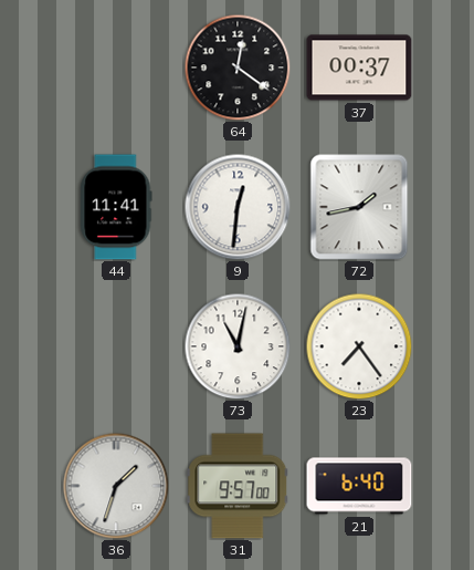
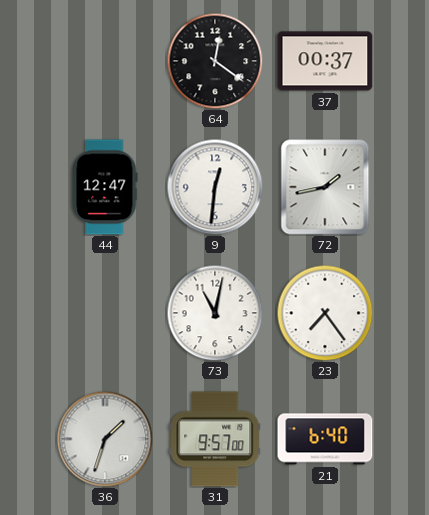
44: 11:41 -> 12:47 (105, 187)
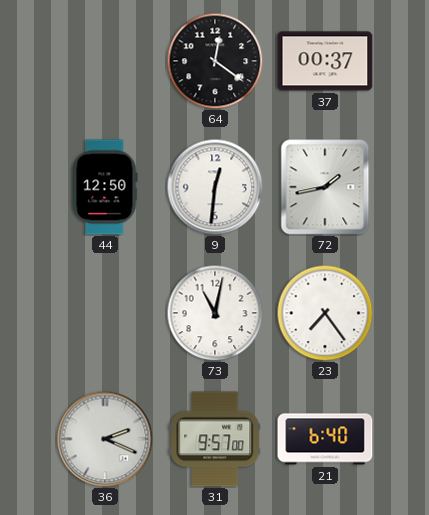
44: 12:47 -> 12:50 (105, 187)
36: 1:33 -> 2:19 (105, 439)
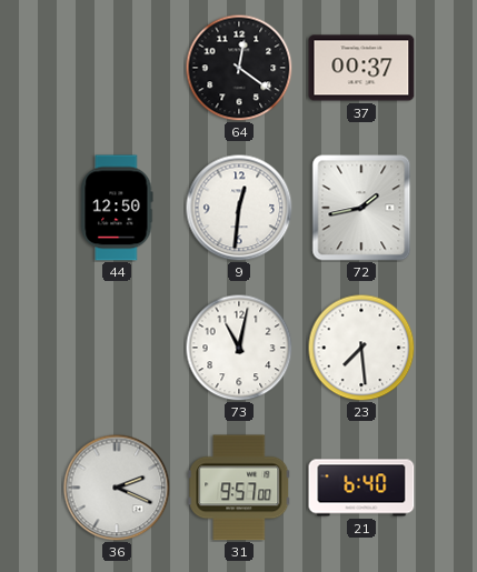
23: 7:24 -> 7:29 (361, 348)
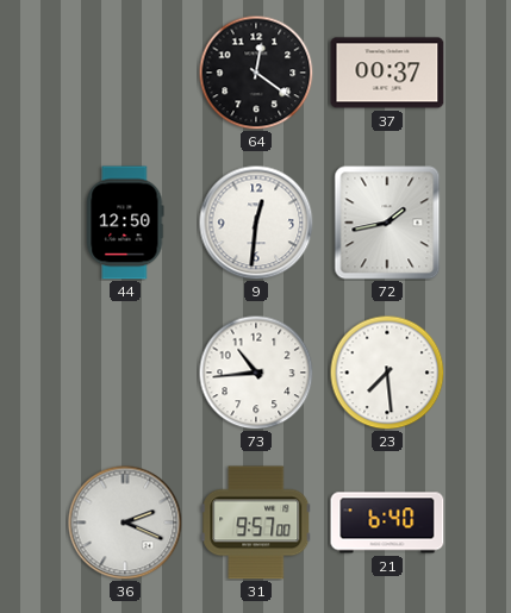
73: 11:02 -> 10:44 (256, 373)
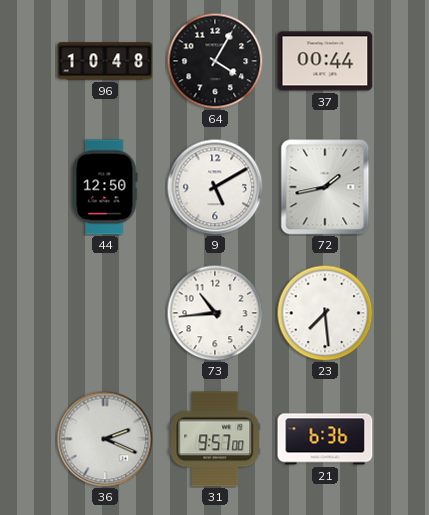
96: none -> 10:48 (105, 61)
64: 12:21 -> 4:05 (215, 61)
37: 00:37 -> 00:44 (325, 61)
9: 12:31 -> 5:10 (215, 187)
21: 6:40 -> 6:36 (325, 439)
